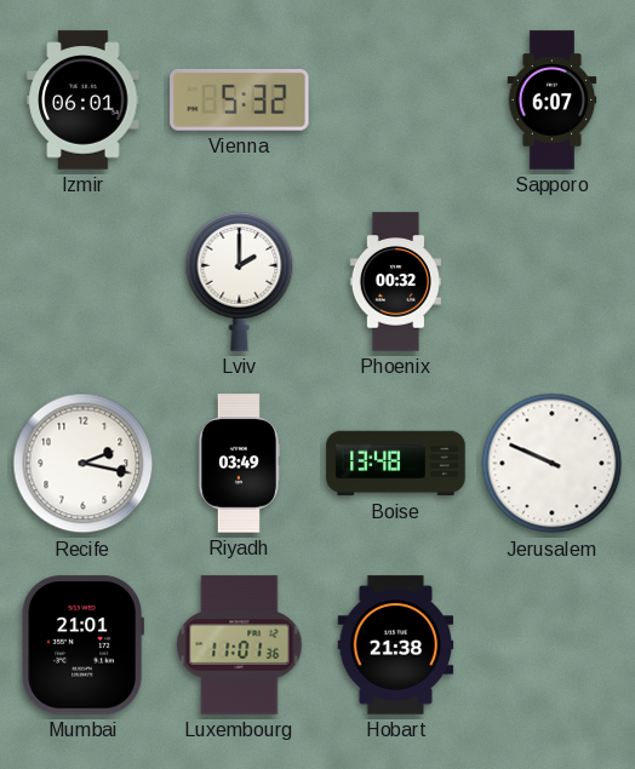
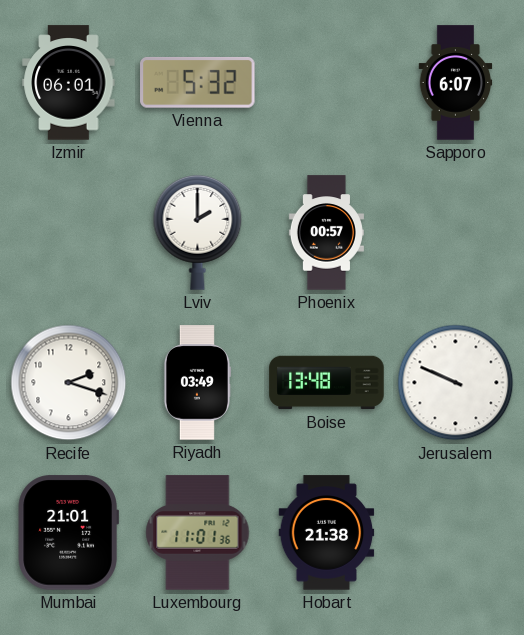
Phoenix: 00:32 -> 00:57 (326, 233)
Recife: 2:17 -> 2:18 (69, 383)
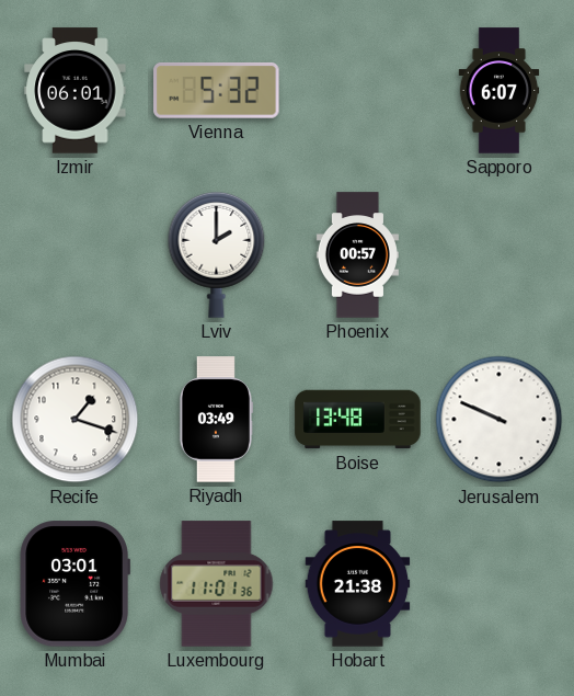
Recife: 2:18 -> 1:18 (76, 420)
Mumbai: 21:01 -> 03:01 (74, 584)
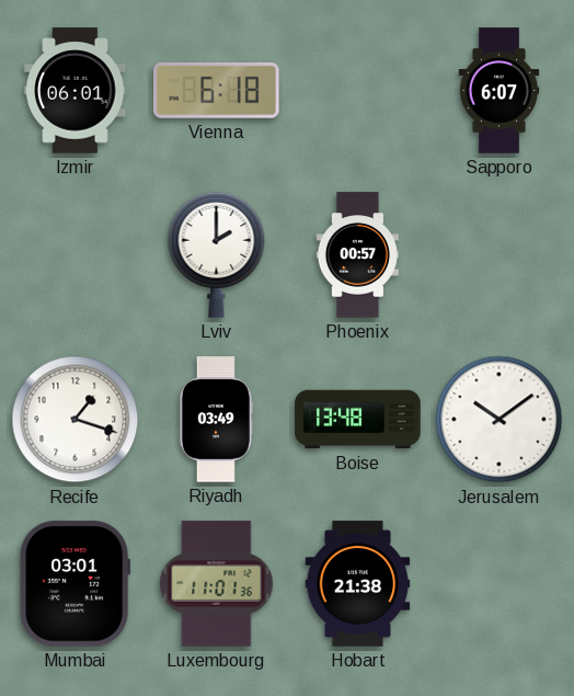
Vienna: 5:32 -> 6:18 (217, 91)
Jerusalem: 9:49 -> 10:09 (500, 420)
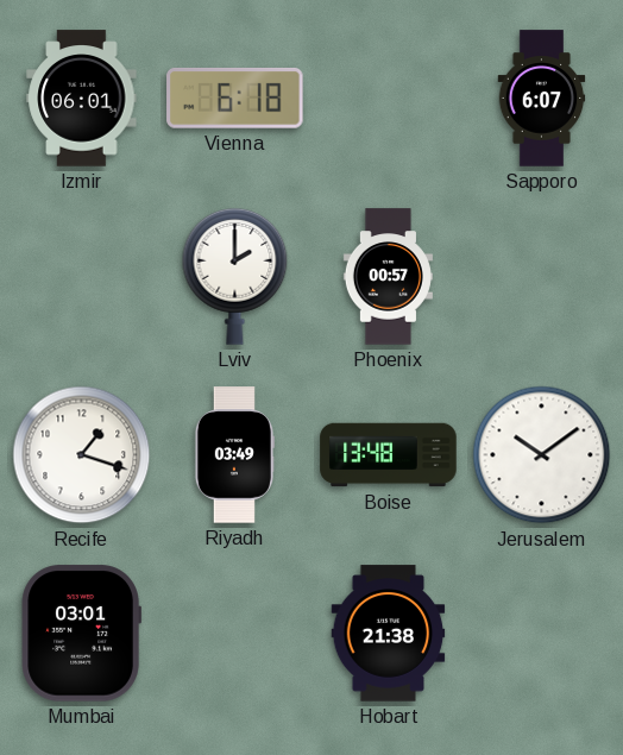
Luxembourg: 11:01 -> none (217, 584)
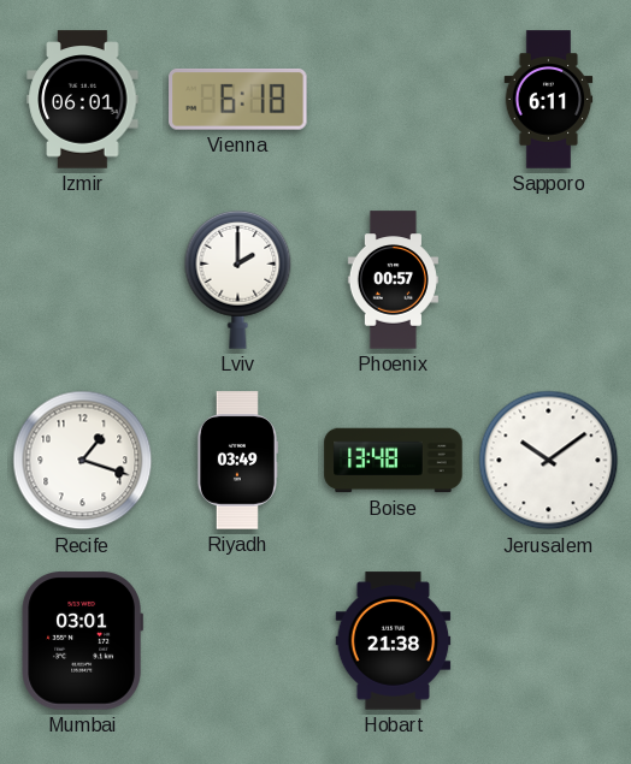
Sapporo: 6:07 -> 6:11 (549, 100)
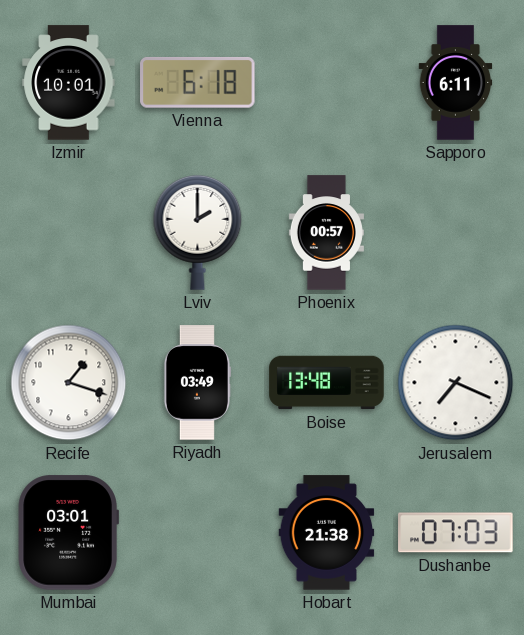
Izmir: 06:01 -> 10:01 (69, 83)
Jerusalem: 10:09 -> 7:19 (456, 383)
Dushanbe: none -> 07:03 (456, 533)
